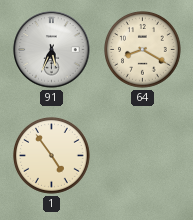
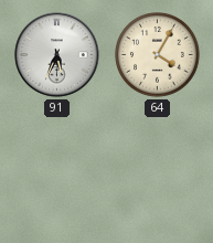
64: 8:20 -> 4:05 (158, 55)
1: 4:54 -> none (52, 156)
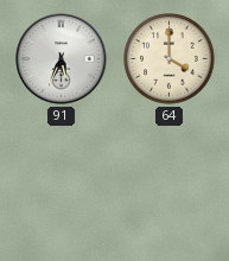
64: 4:05 -> 4:00 (170, 59)
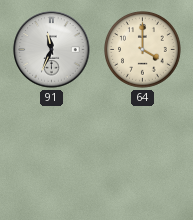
91: 5:34 -> 11:34 (52, 50)
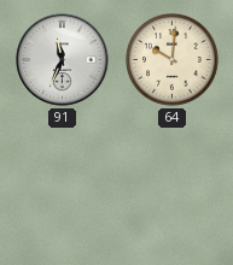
64: 4:00 -> 10:01 (173, 60)
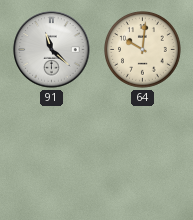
91: 11:34 -> 11:22 (52, 50)
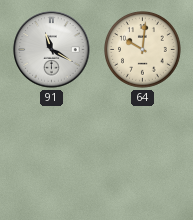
91: 11:22 -> 11:20 (52, 50)
